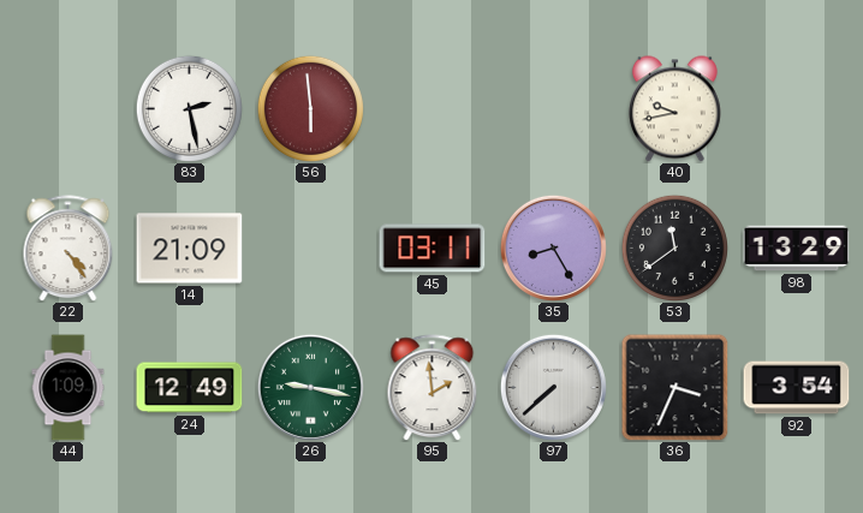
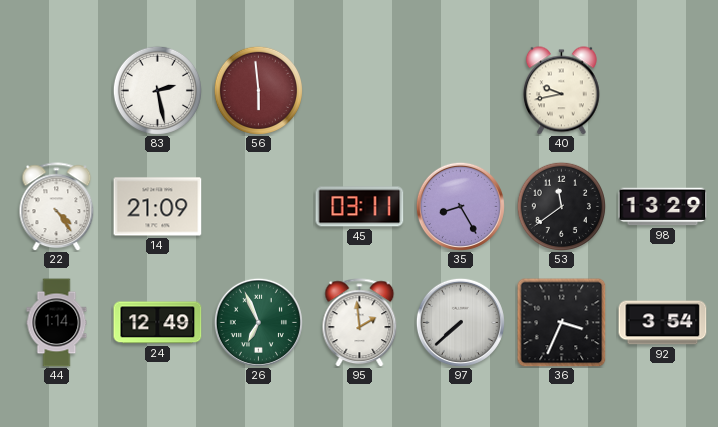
44: 1:09 -> 1:14 (57, 323)
26: 9:17 -> 6:56 (258, 322)
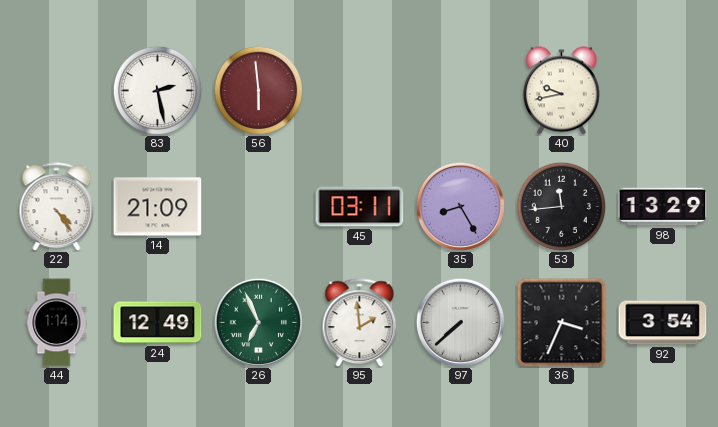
53: 11:39 -> 11:44 (561, 206)
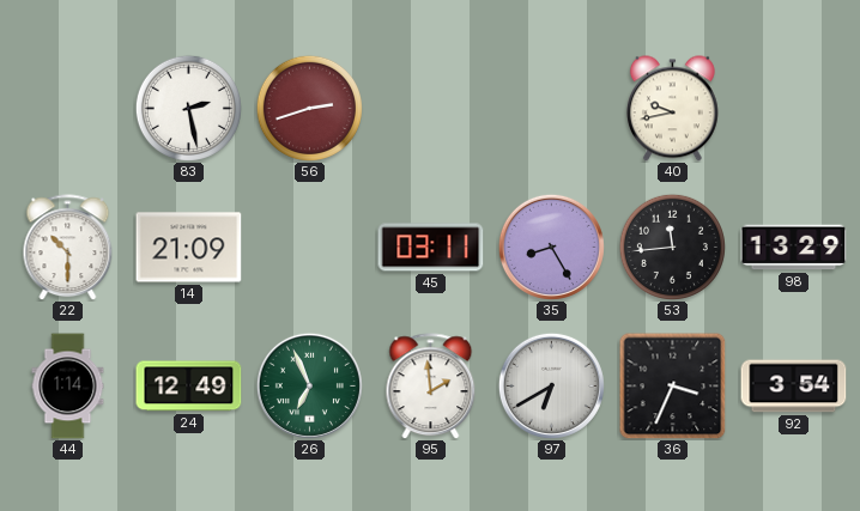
56: 5:59 -> 2:42 (309, 108)
22: 4:24 -> 10:30 (68, 248)
97: 7:38 -> 6:40 (551, 385)
